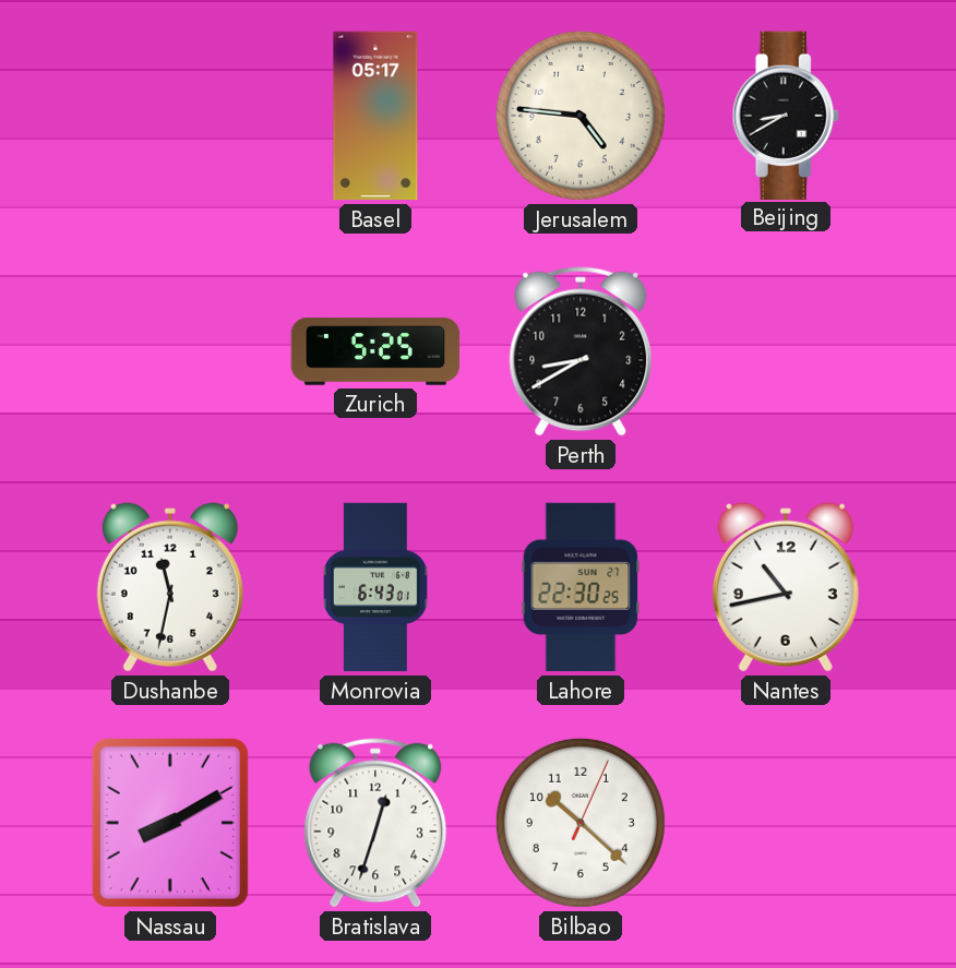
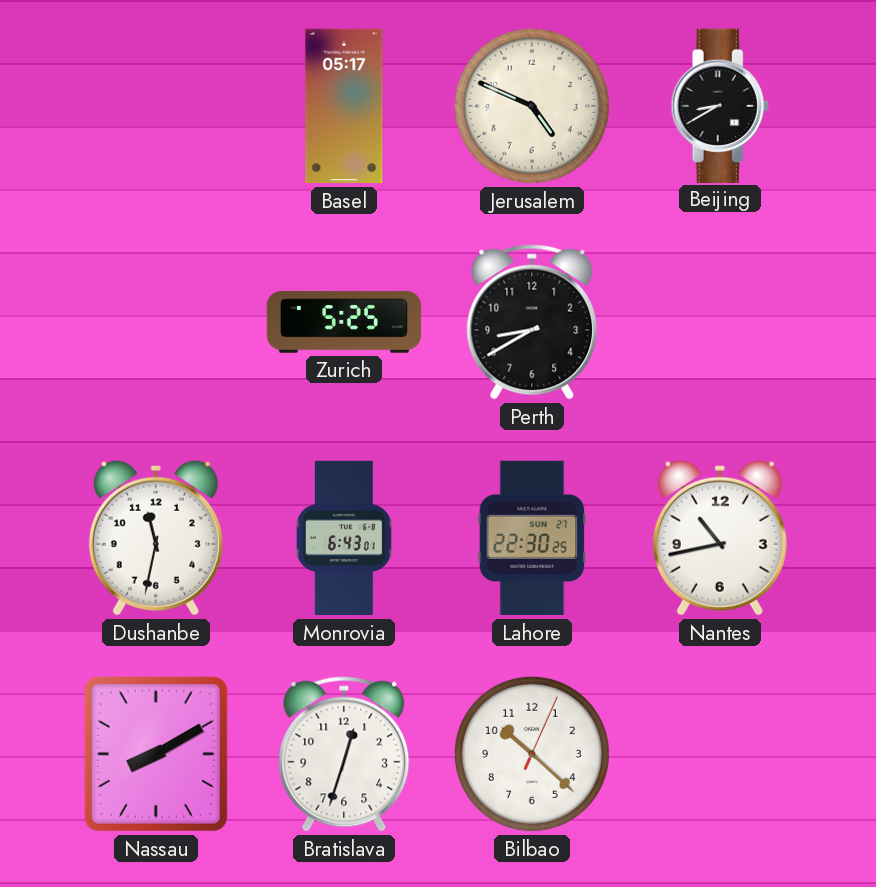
Jerusalem: 4:46 -> 4:49 (532, 106)
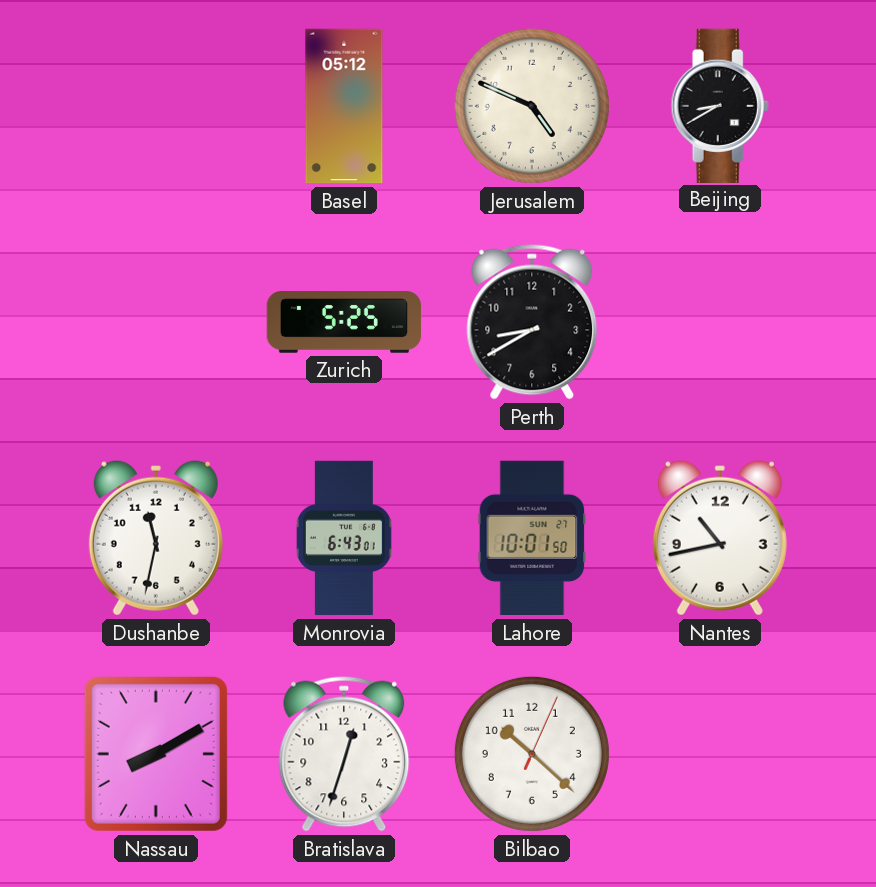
Basel: 05:17 -> 05:12 (344, 106)
Lahore: 22:30 -> 10:01 (532, 538)
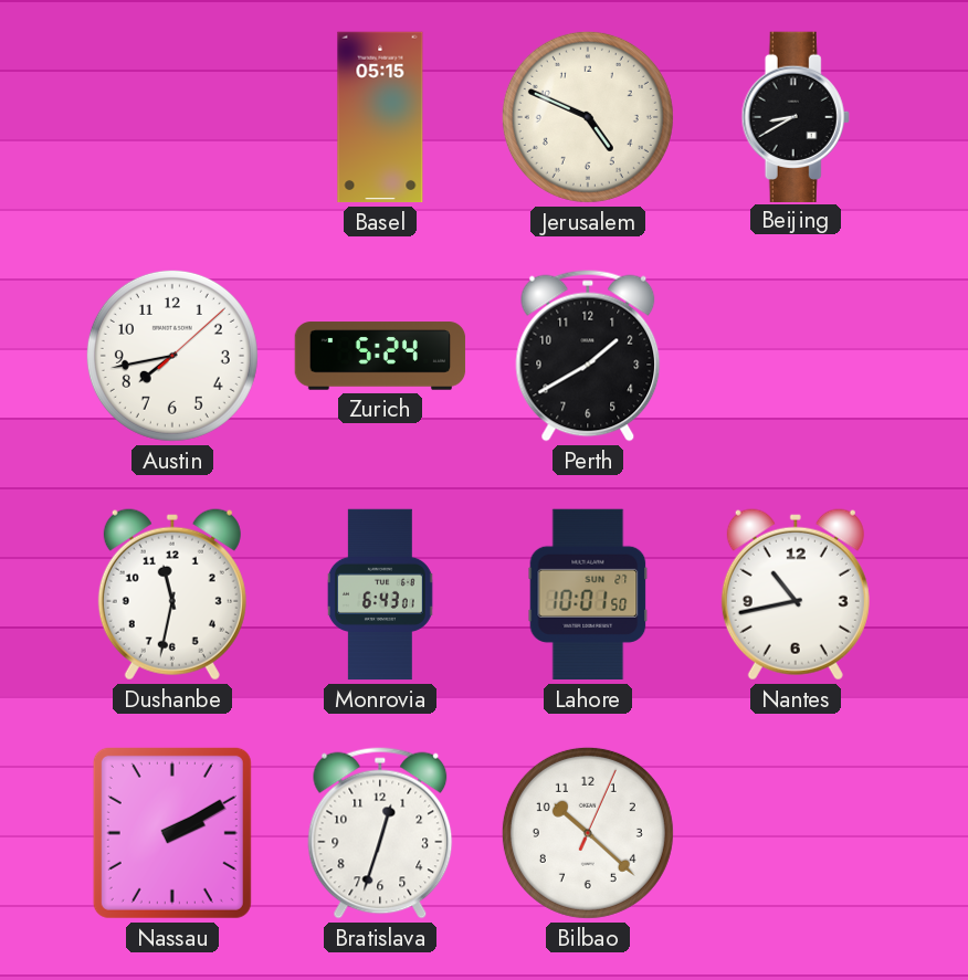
Basel: 05:12 -> 05:15 (380, 117)
Austin: none -> 7:43 (172, 356)
Zurich: 5:25 -> 5:24 (380, 356)
Perth: 8:40 -> 1:40 (588, 356)
Nassau: 8:10 -> 2:10 (172, 833)
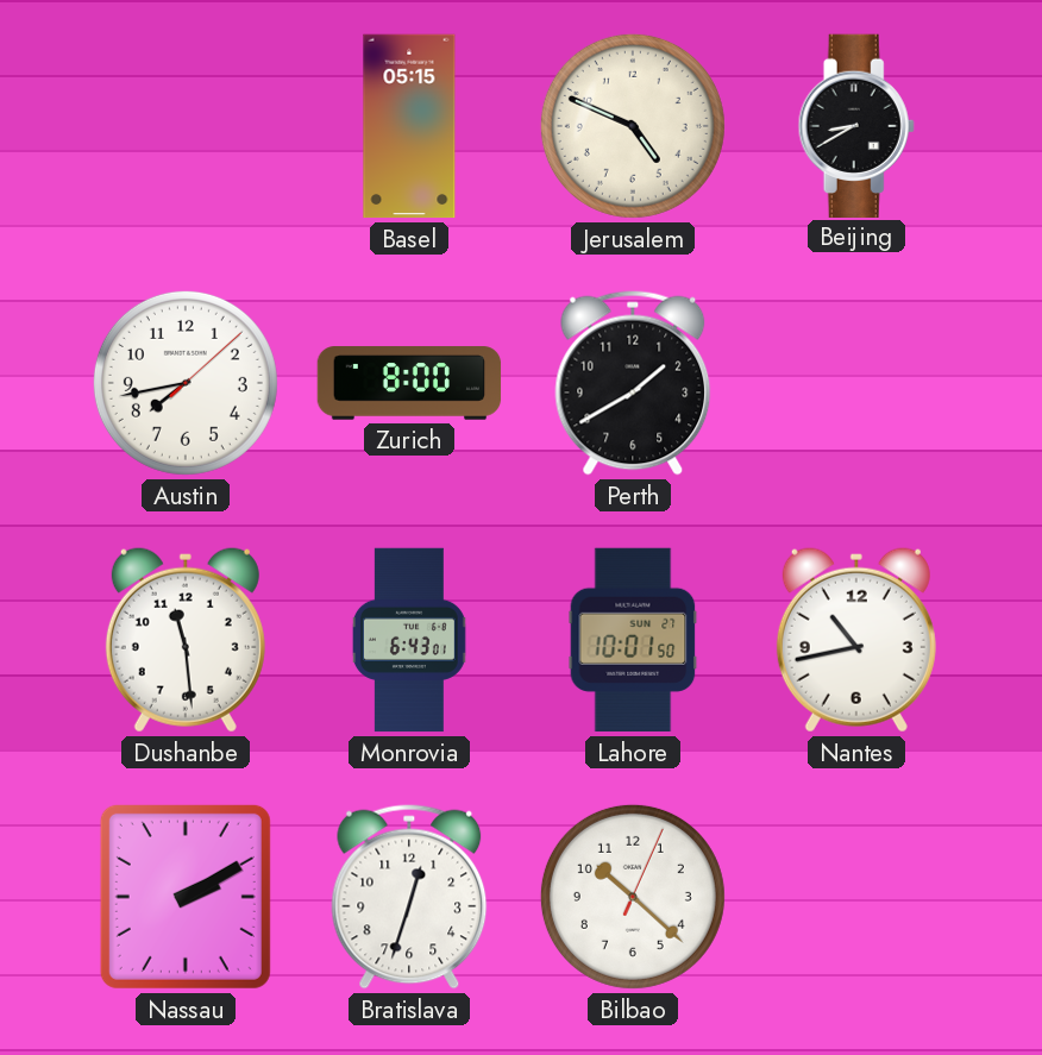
Zurich: 5:24 -> 8:00 (409, 383)
Dushanbe: 11:32 -> 11:29 (186, 640)
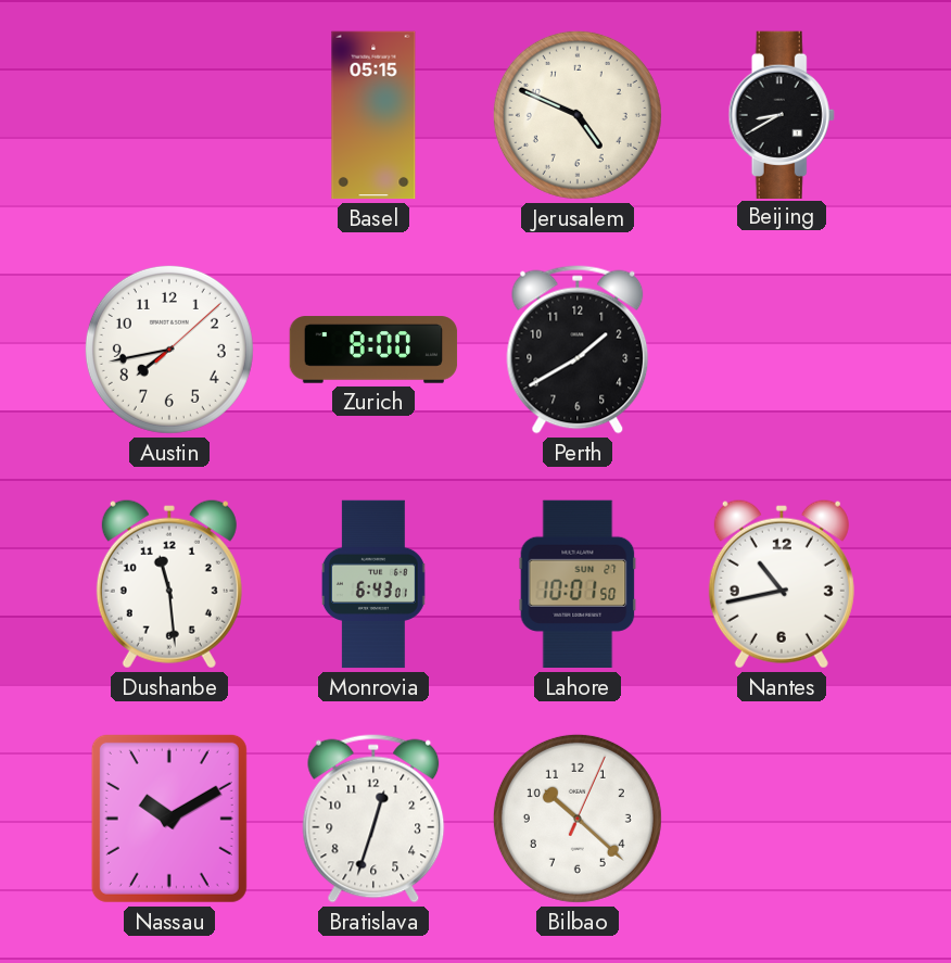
Nassau: 2:10 -> 10:10 (169, 819)
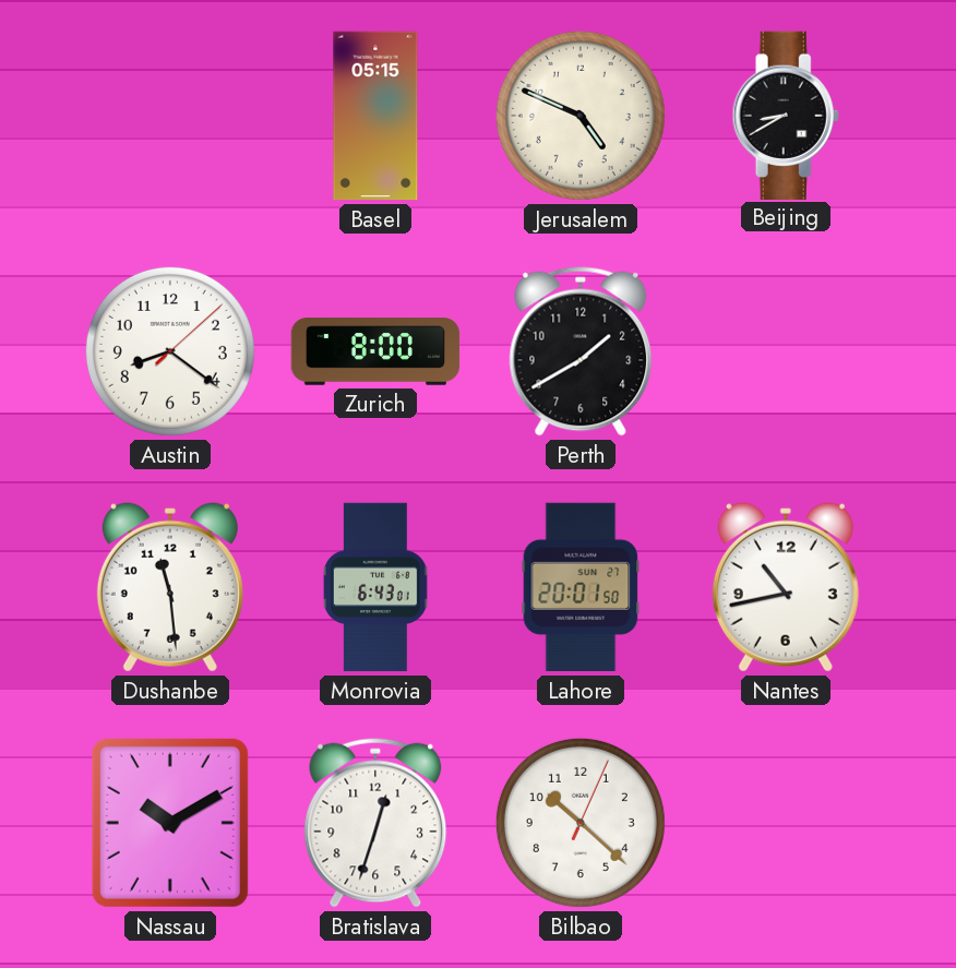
Austin: 7:43 -> 8:21 (170, 351)
Lahore: 10:01 -> 20:01 (581, 587)
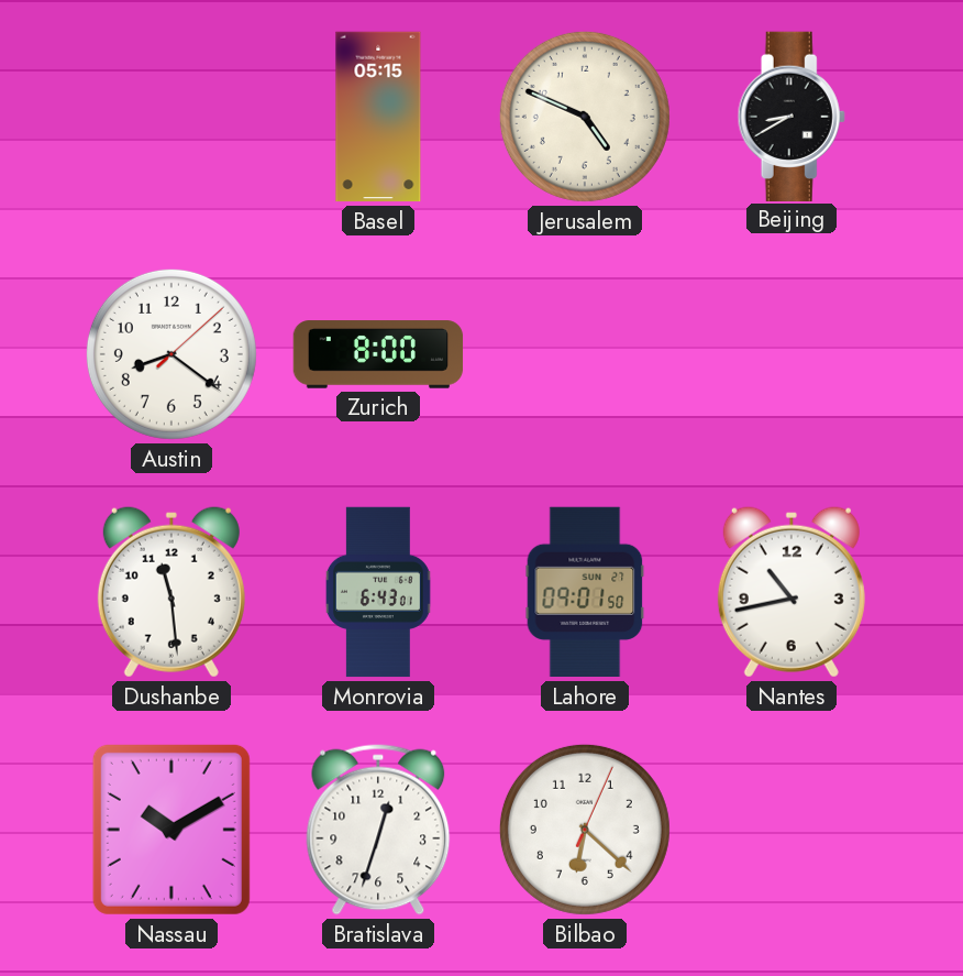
Perth: 1:40 -> none (581, 351)
Lahore: 20:01 -> 09:01 (585, 592)
Bilbao: 10:22 -> 6:22 (585, 830)
